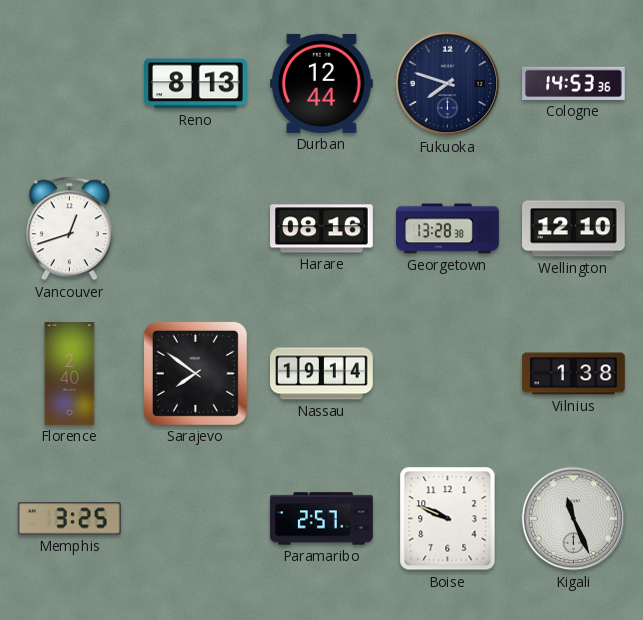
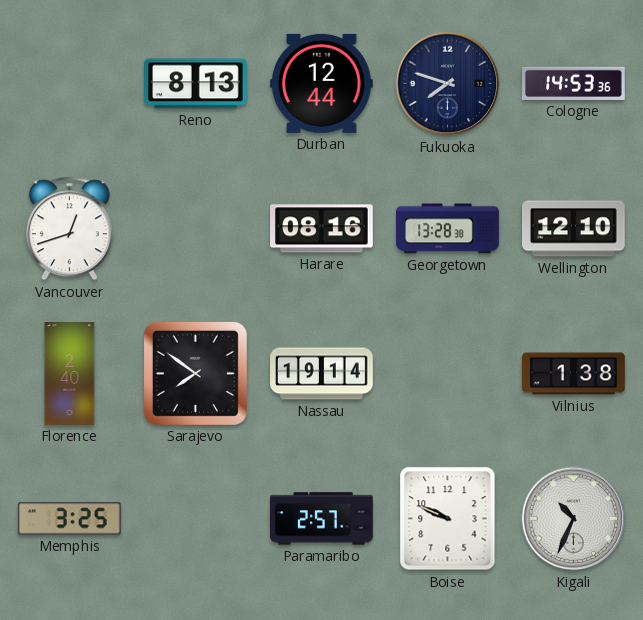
Kigali: 11:26 -> 10:34 (574, 519)
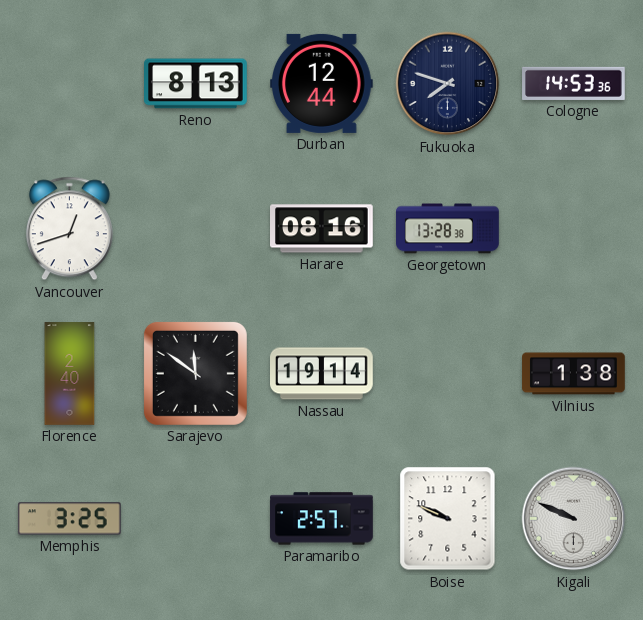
Wellington: 12:10 -> none (574, 229)
Sarajevo: 7:51 -> 11:51 (195, 373)
Kigali: 10:34 -> 9:49 (574, 519)
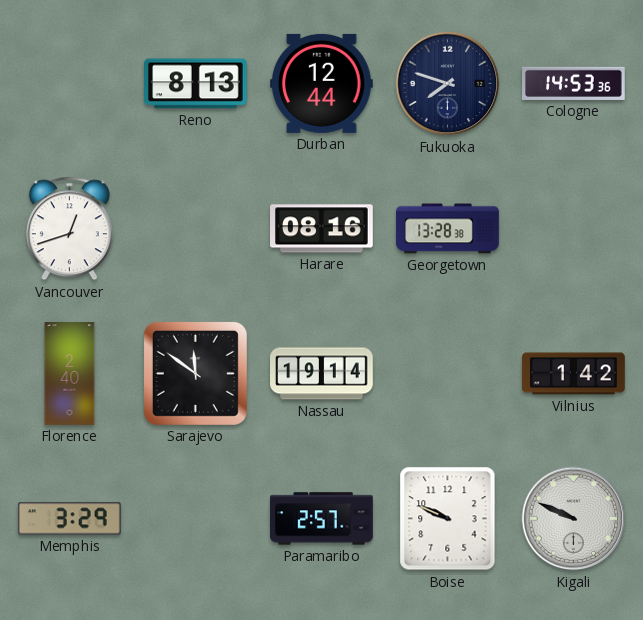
Vilnius: 1:38 -> 1:42 (574, 374)
Memphis: 3:25 -> 3:29 (69, 519)
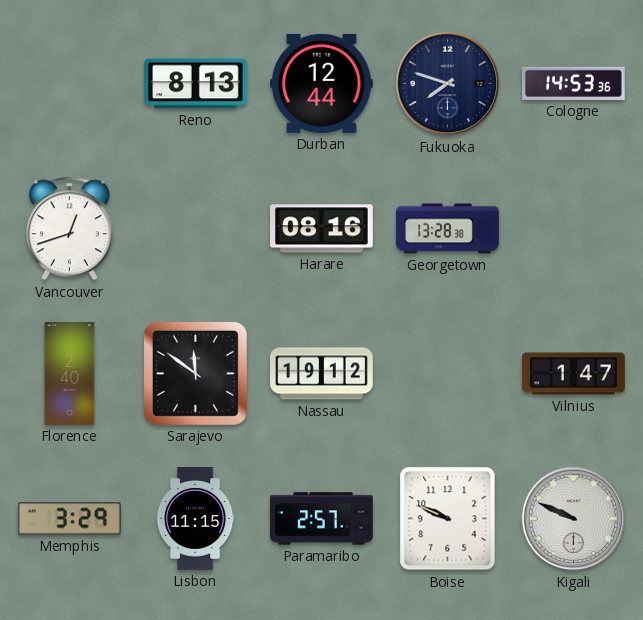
Nassau: 19:14 -> 19:12 (322, 374)
Vilnius: 1:42 -> 1:47 (574, 374)
Lisbon: none -> 11:15 (195, 519)
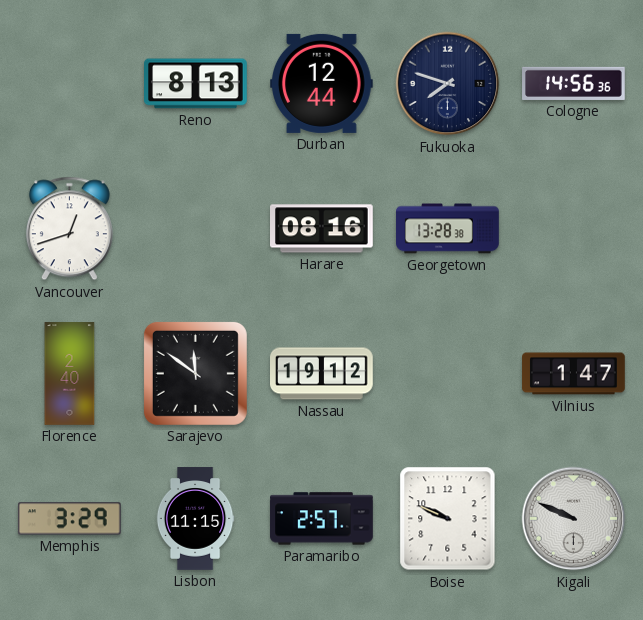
Cologne: 14:53 -> 14:56 (574, 83)
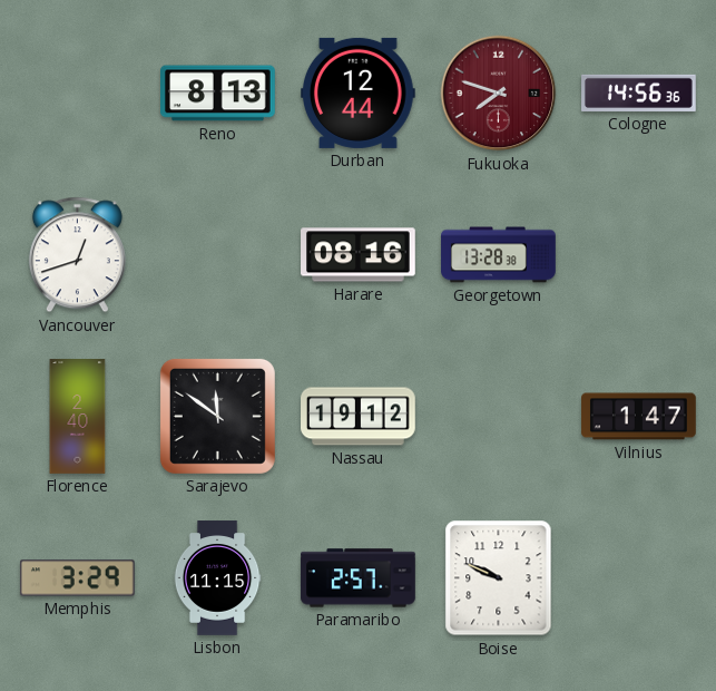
Fukuoka dial: navy -> burgundy (499, 94)
Kigali: 9:49 -> none (574, 519)
